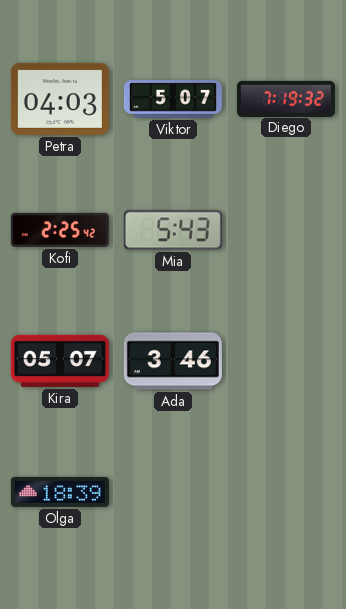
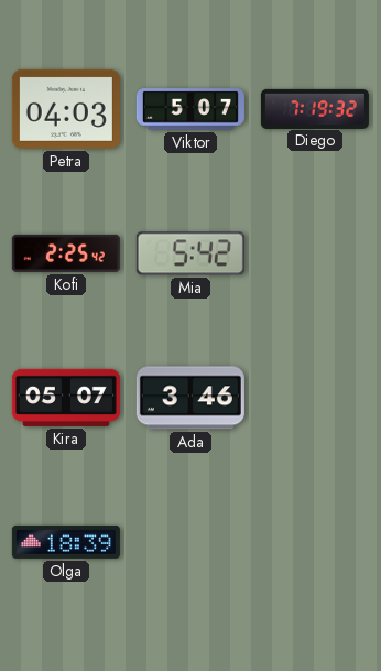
Mia: 5:43 -> 5:42 (190, 253)
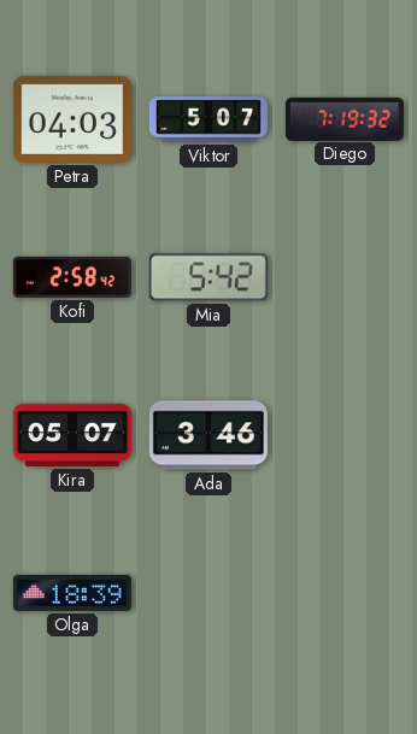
Kofi: 2:25 -> 2:58 (72, 277)
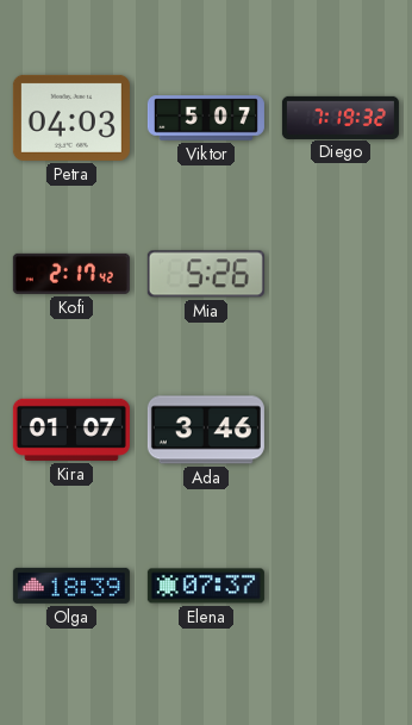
Kofi: 2:58 -> 2:17 (71, 274)
Mia: 5:42 -> 5:26 (206, 274)
Kira: 05:07 -> 01:07 (71, 430)
Elena: none -> 07:37 (206, 586)
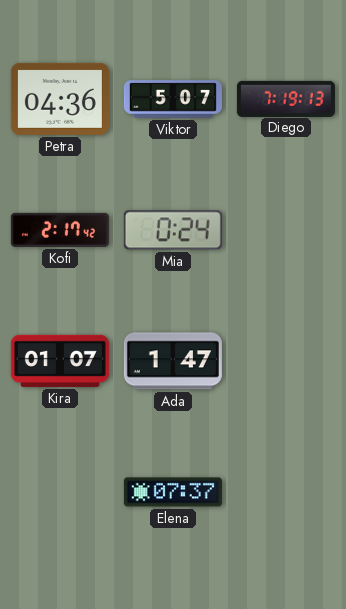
Petra: 04:03 -> 04:36 (60, 99)
Diego: 7:19:32 -> 7:19:13 (286, 98)
Mia: 5:26 -> 0:24 (173, 230)
Ada: 3:46 -> 1:47 (173, 361)
Olga: 18:39 -> none (71, 586)
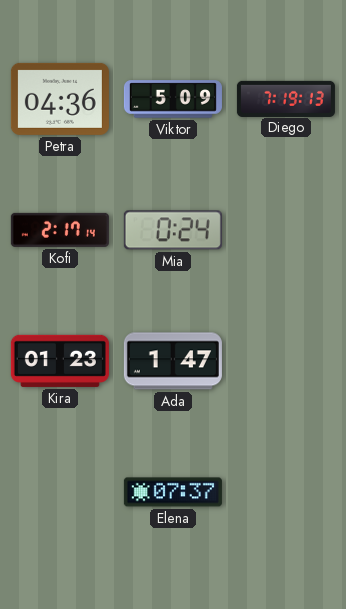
Viktor: 5:07 -> 5:09 (173, 99)
Kofi: 2:17:42 -> 2:17:14 (60, 230)
Kira: 01:07 -> 01:23 (60, 361)
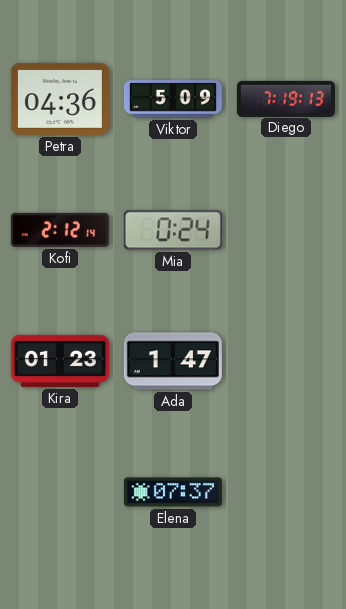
Kofi: 2:17 -> 2:12 (60, 230)
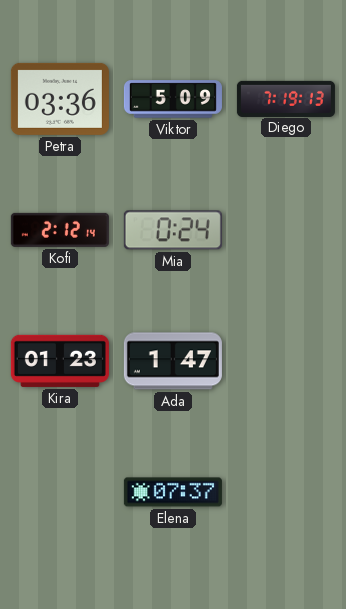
Petra: 04:36 -> 03:36 (60, 99)
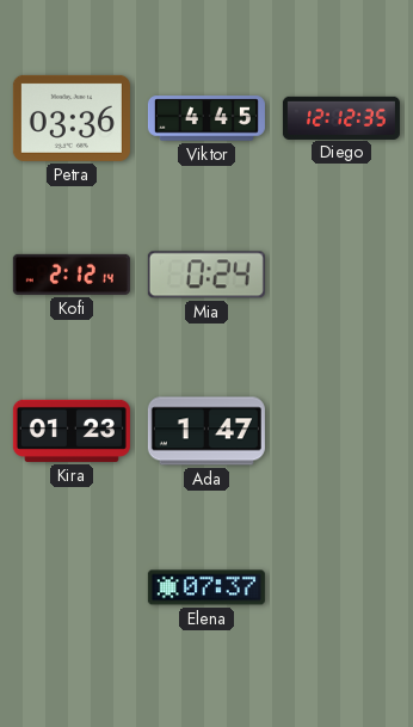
Viktor: 5:09 -> 4:45 (207, 118)
Diego: 7:19 -> 12:12 (341, 117)
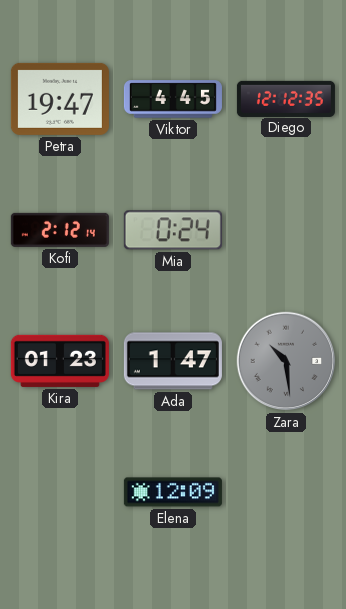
Petra: 03:36 -> 19:47 (60, 99)
Zara: none -> 10:29 (286, 361)
Elena: 07:37 -> 12:09 (173, 492)
